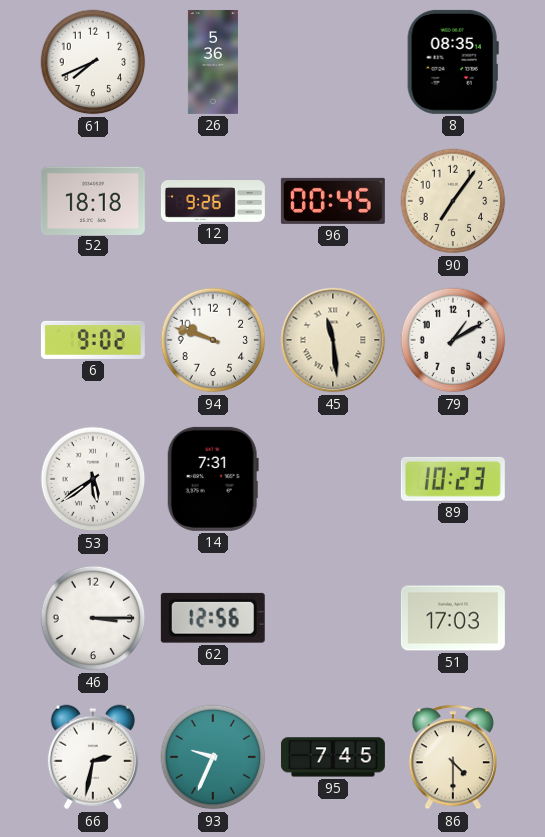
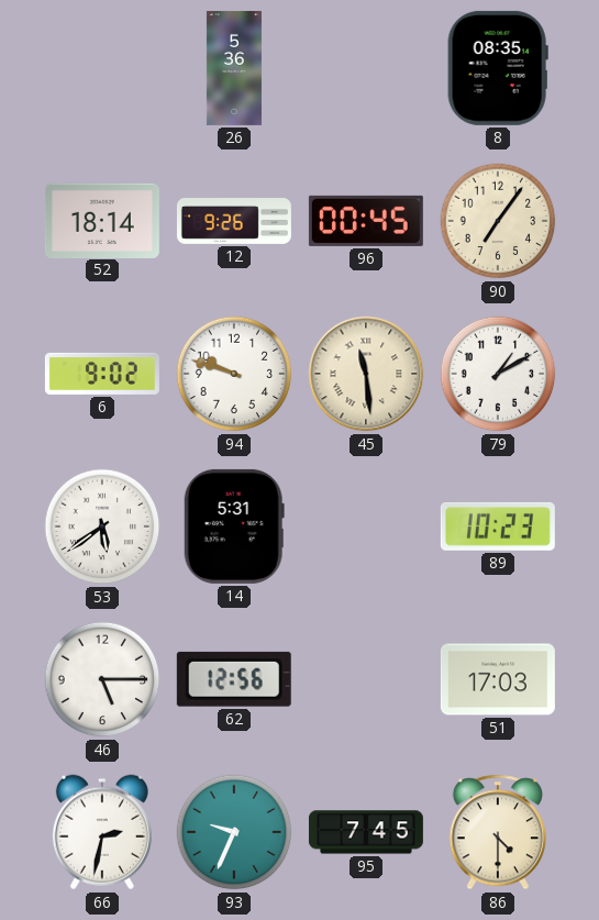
61: 7:41 -> none (93, 62)
52: 18:18 -> 18:14 (102, 220)
14: 7:31 -> 5:31 (234, 526)
46: 3:15 -> 5:15 (102, 679)
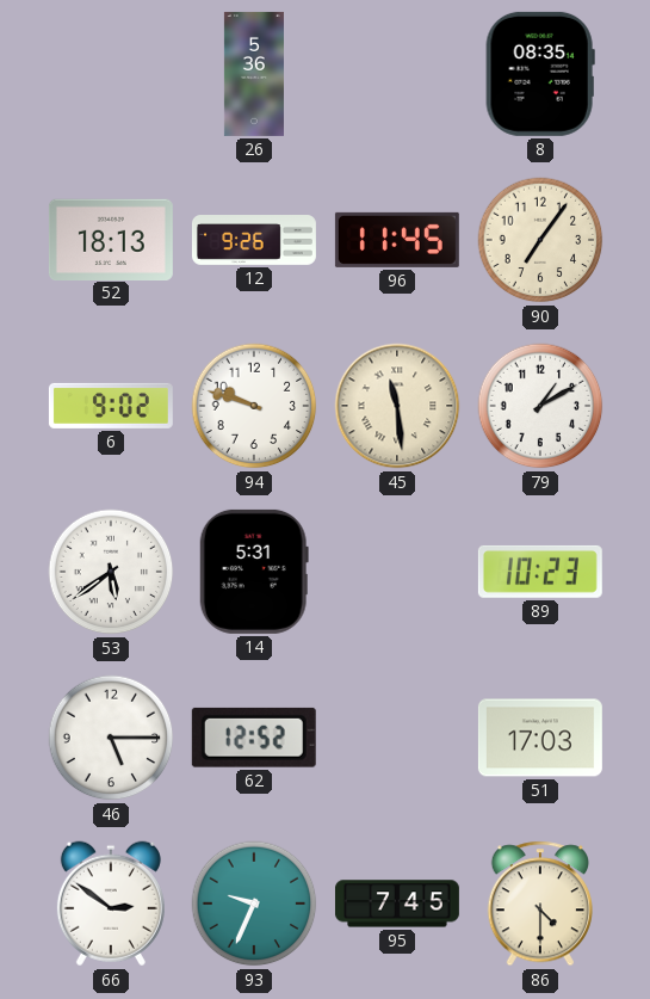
52: 18:14 -> 18:13 (111, 239)
96: 00:45 -> 11:45 (397, 240)
62: 12:56 -> 12:52 (254, 738)
66: 2:32 -> 2:51 (111, 904)
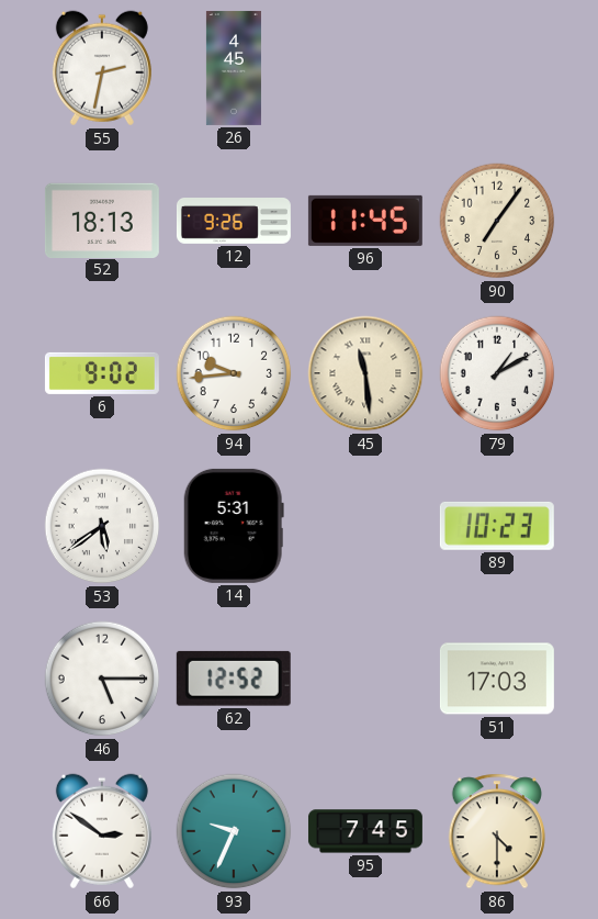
55: none -> 2:32 (102, 68)
26: 5:36 -> 4:45 (234, 68)
8: 08:35 -> none (540, 74)
94: 9:48 -> 9:44 (234, 373)
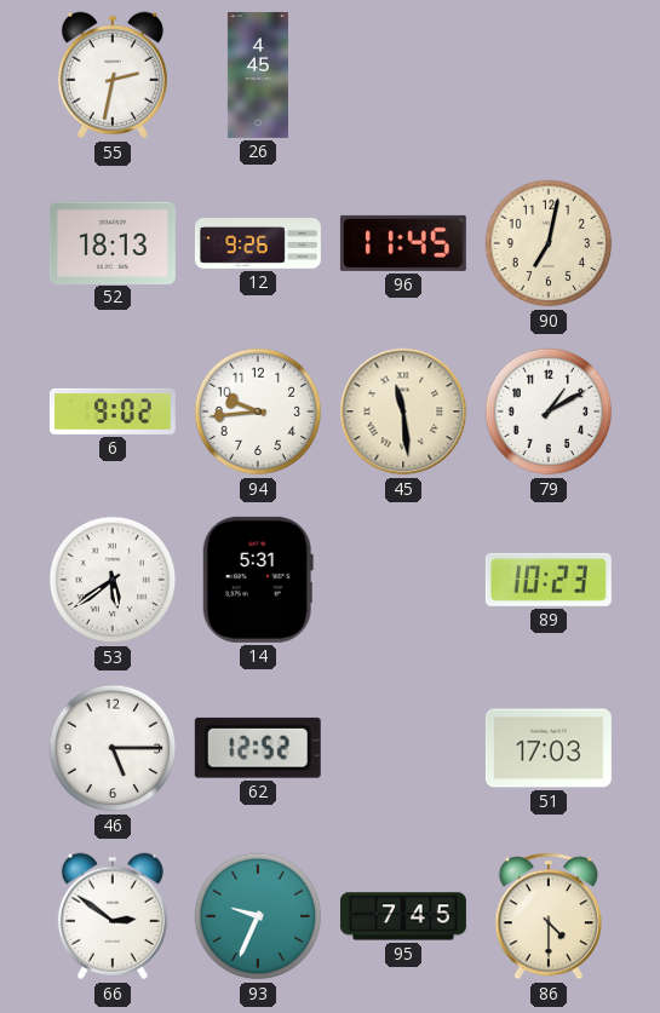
90: 7:06 -> 7:02 (549, 243)
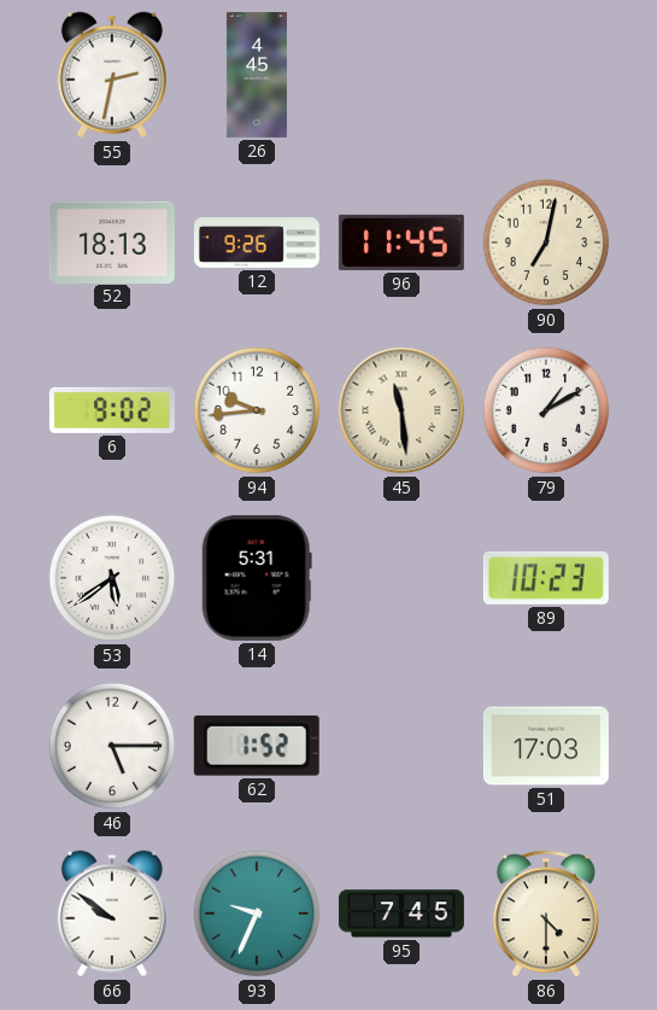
62: 12:52 -> 1:52 (257, 746)
66: 2:51 -> 9:51 (112, 913)
